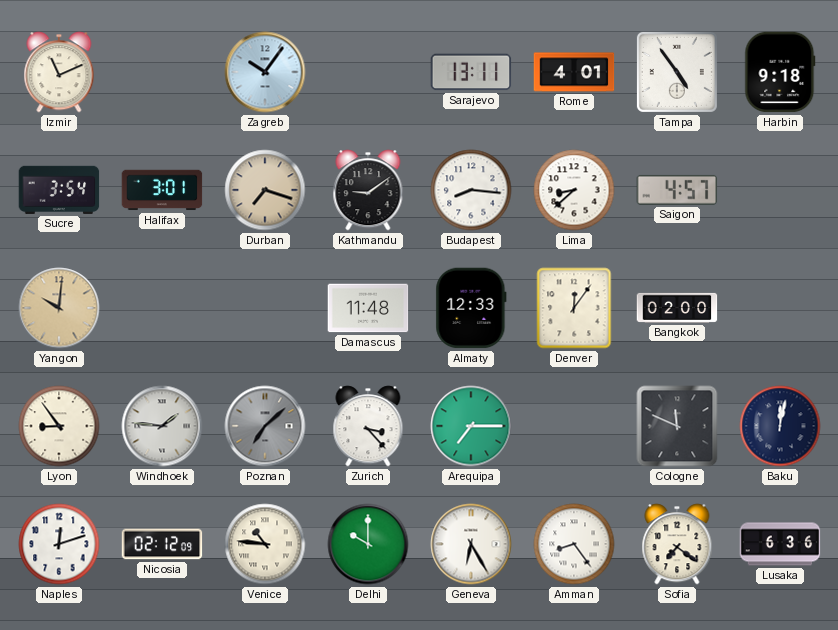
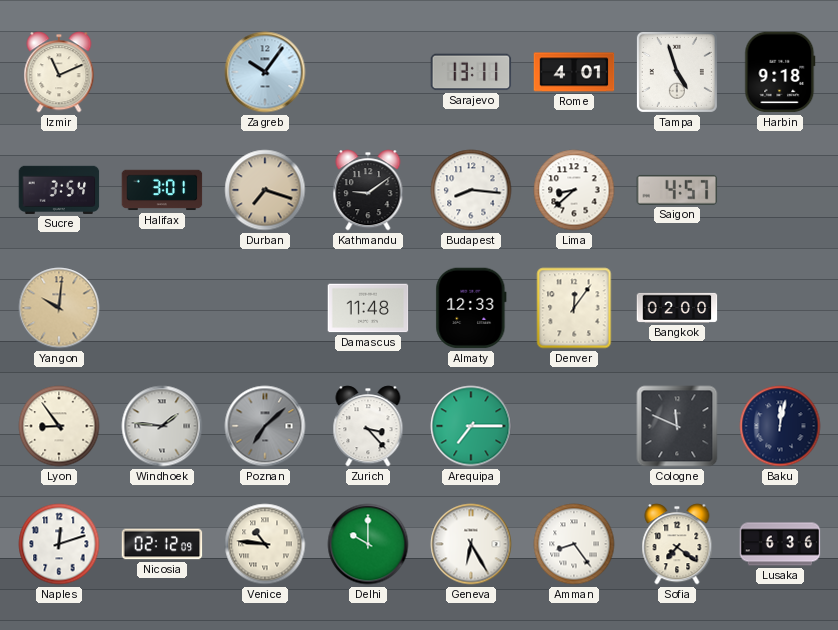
Tampa: 4:54 -> 4:57 (677, 72)
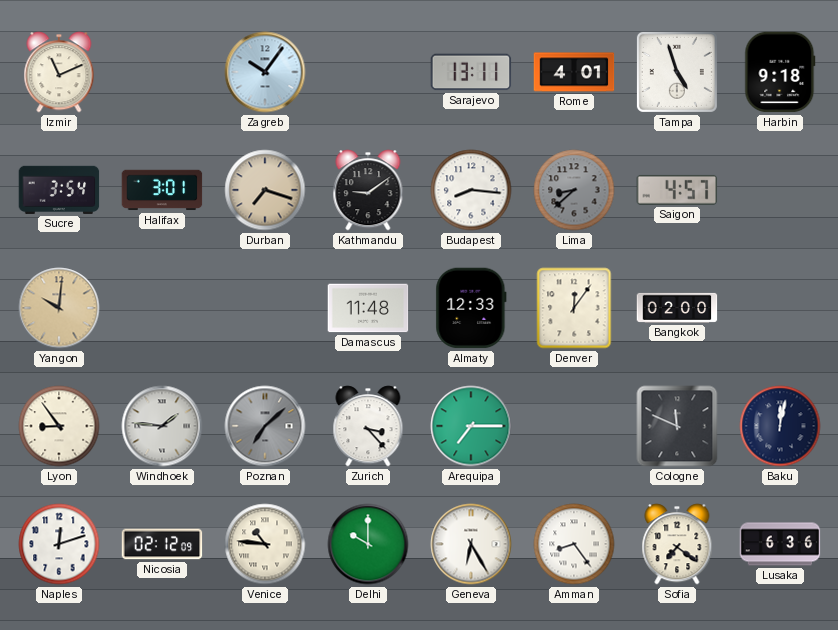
Lima dial: white -> grey (574, 190)
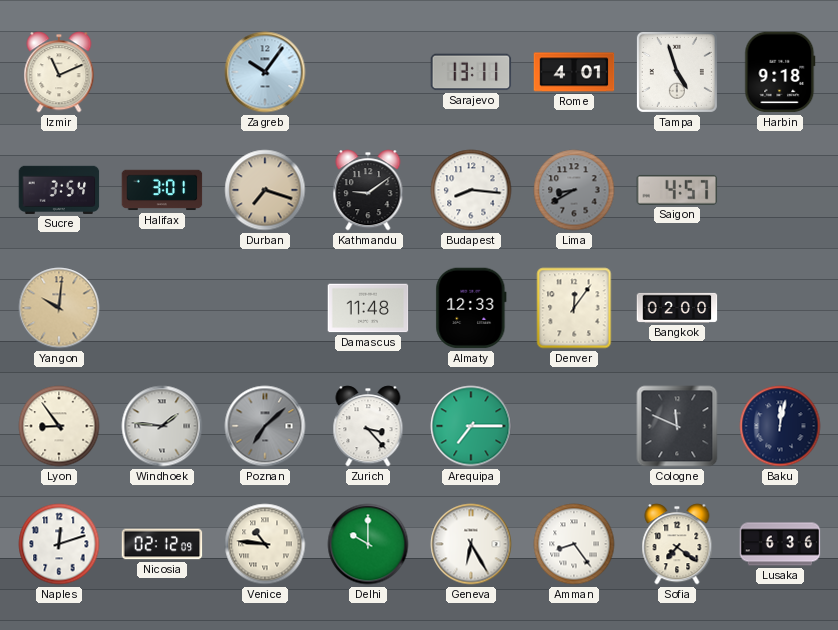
Lima: 8:38 -> 8:40 (574, 190)
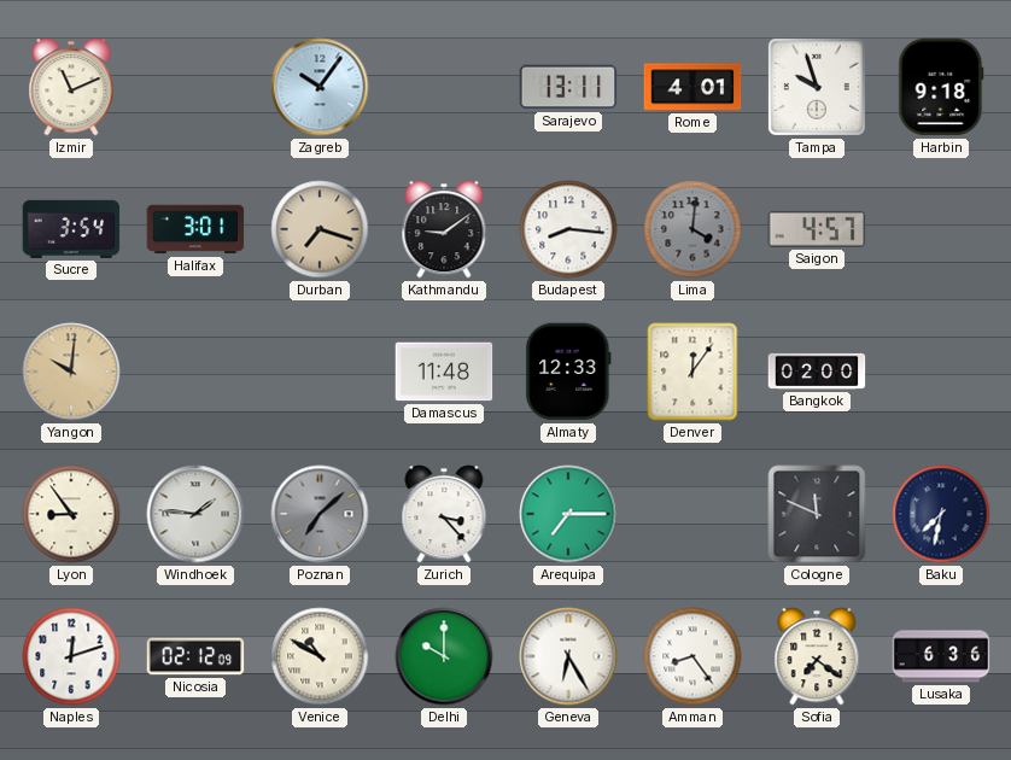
Tampa: 4:57 -> 9:57 (817, 87)
Lima: 8:40 -> 4:01 (692, 229)
Baku: 12:02 -> 7:32 (941, 514)
Venice: 10:46 -> 10:50 (320, 656)
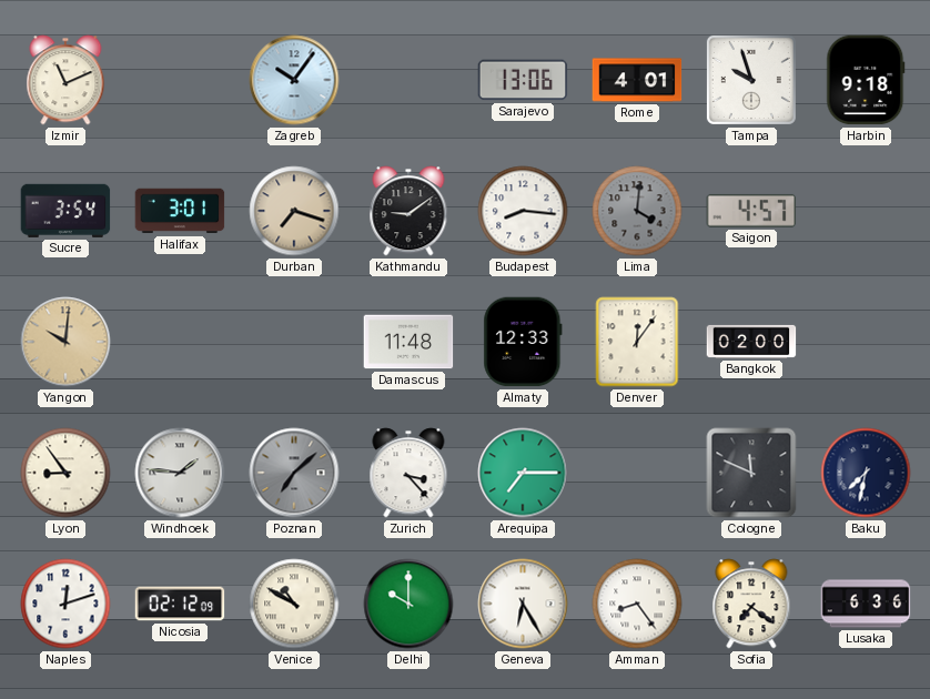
Sarajevo: 13:11 -> 13:06 (523, 80)
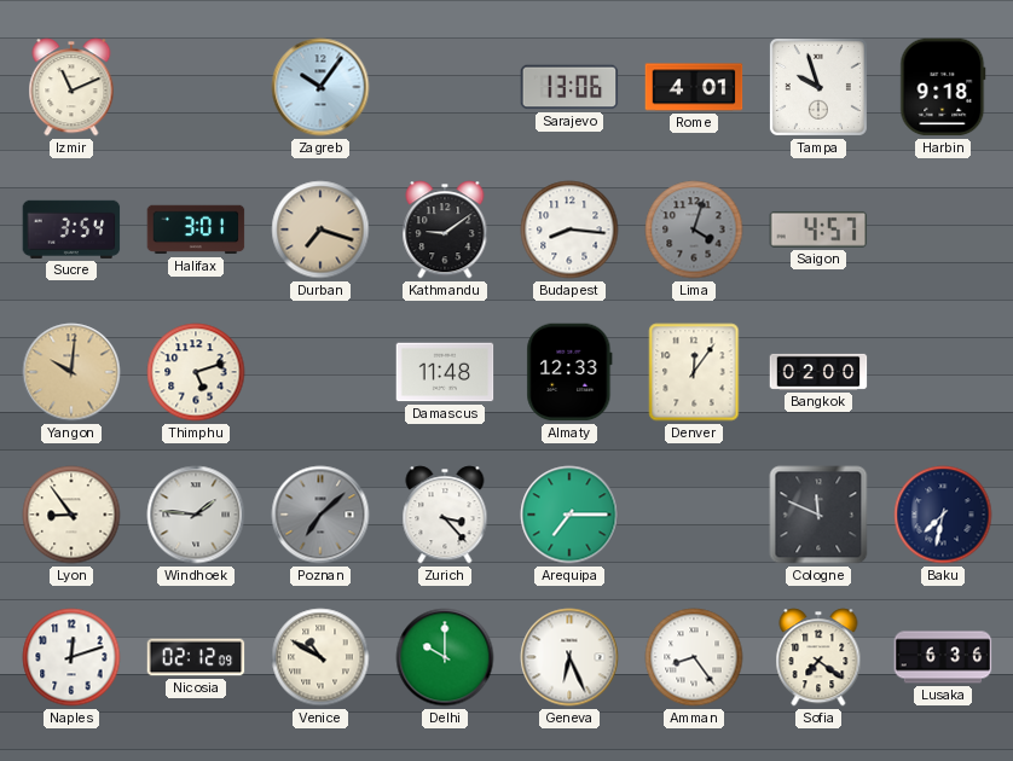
Lima: 4:01 -> 4:03 (694, 230)
Thimphu: none -> 5:12 (196, 372)
Geneva: 6:25 -> 6:26 (569, 657)
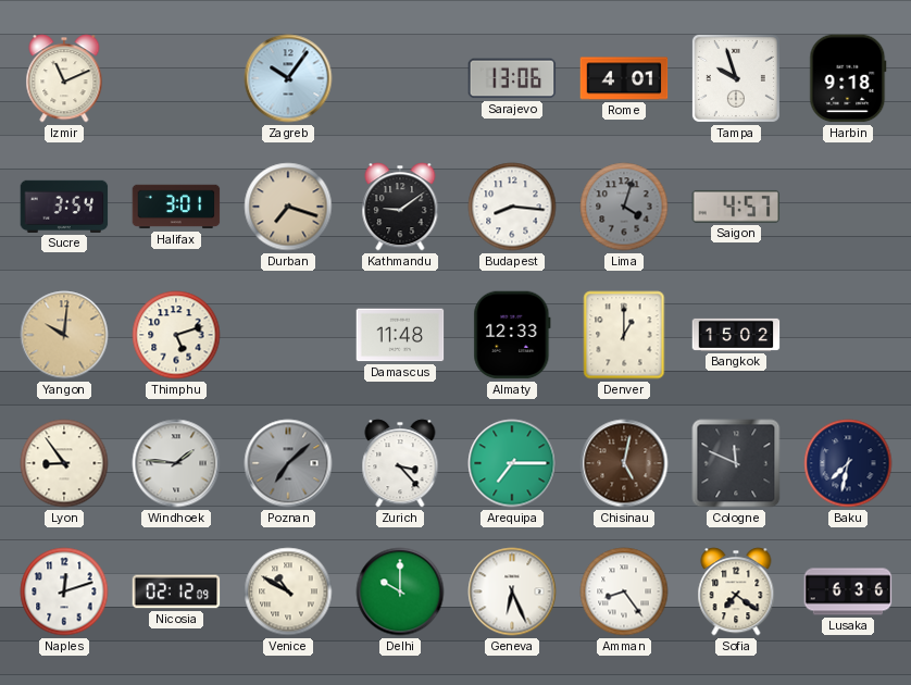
Denver: 12:06 -> 1:00 (624, 335)
Bangkok: 02:00 -> 15:02 (736, 335)
Chisinau: none -> 5:02 (624, 463)
